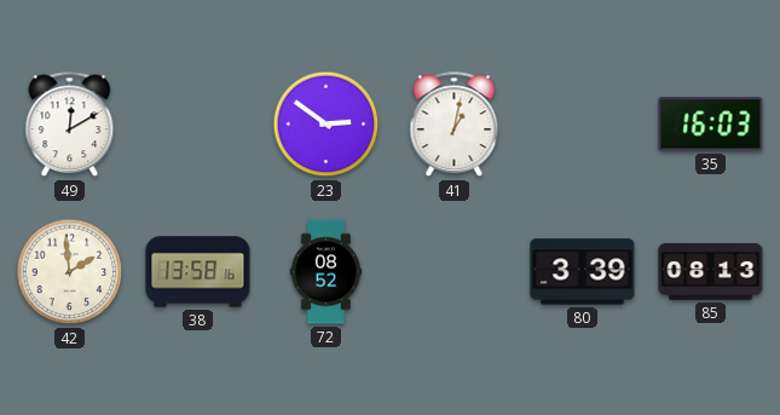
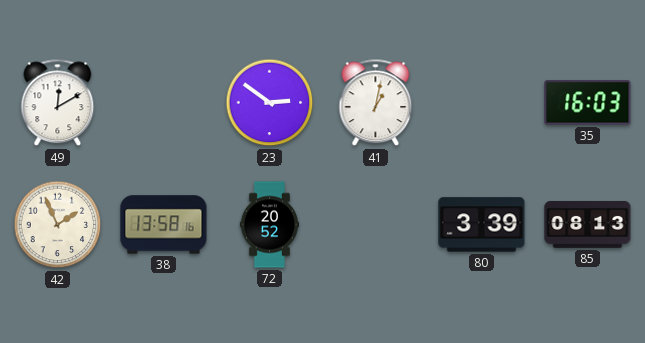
42: 1:59 -> 1:56 (58, 225)
72: 08:52 -> 20:52 (270, 225)
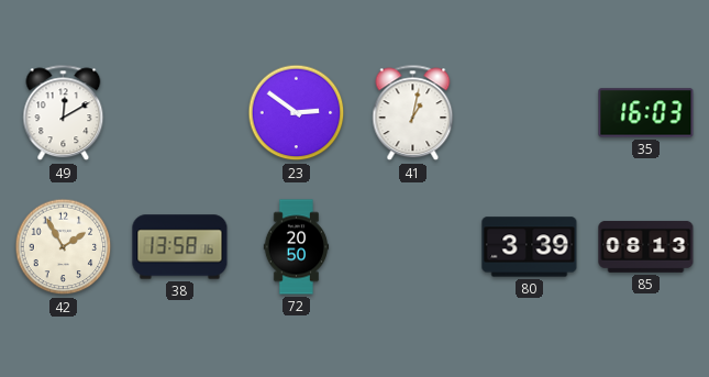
42: 1:56 -> 1:55 (64, 247)
72: 20:52 -> 20:50 (297, 247)
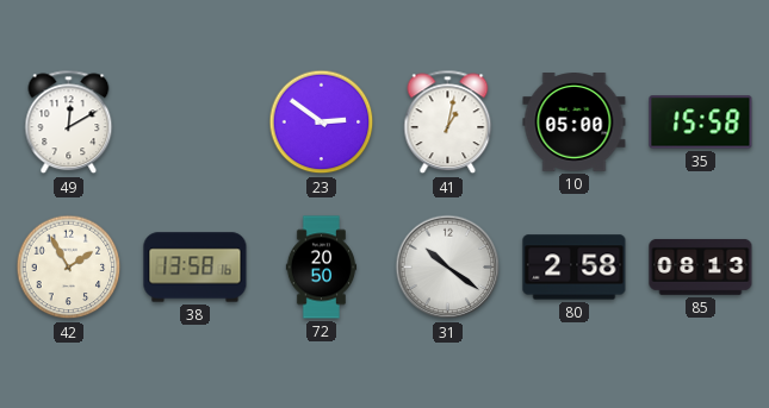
10: none -> 05:00 (575, 123)
35: 16:03 -> 15:58 (701, 123)
31: none -> 10:21 (448, 268)
80: 3:39 -> 2:58 (575, 268)
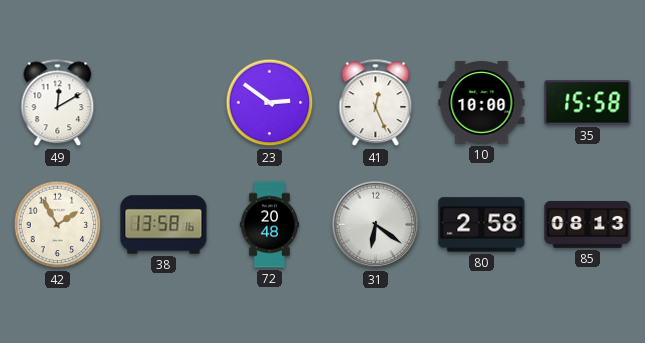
41: 1:02 -> 12:26 (376, 103)
10: 05:00 -> 10:00 (482, 103)
72: 20:50 -> 20:48 (270, 225)
31: 10:21 -> 6:21 (376, 225)
